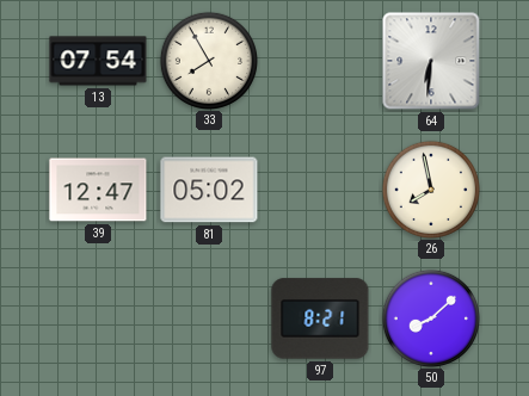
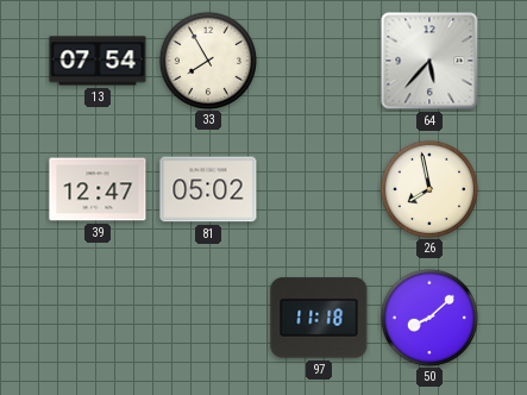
64: 6:31 -> 5:37 (429, 61)
97: 8:21 -> 11:18 (319, 318)
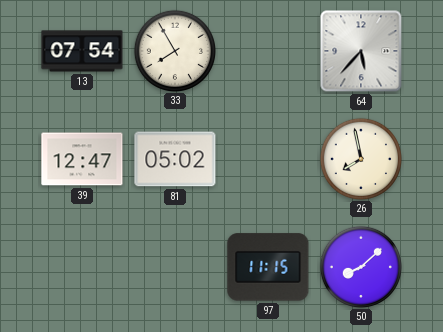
97: 11:18 -> 11:15 (268, 267)
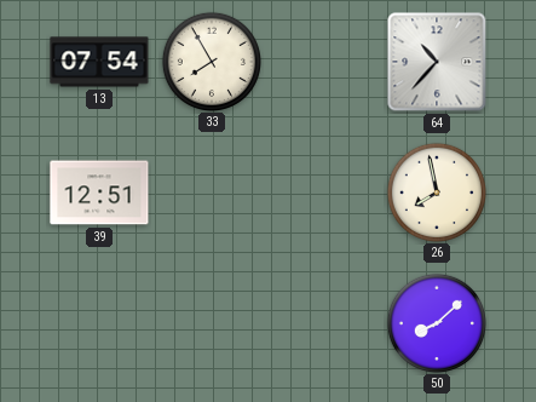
64: 5:37 -> 10:37 (437, 62)
39: 12:47 -> 12:51 (99, 193)
81: 05:02 -> none (175, 159)
97: 11:15 -> none (268, 267)
